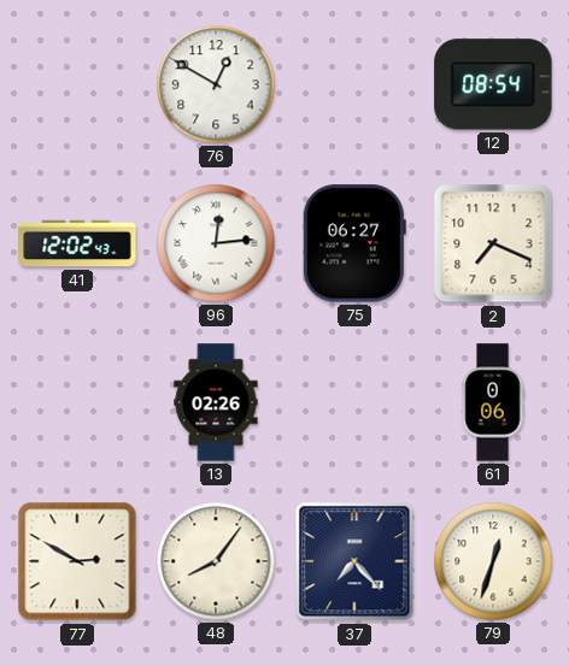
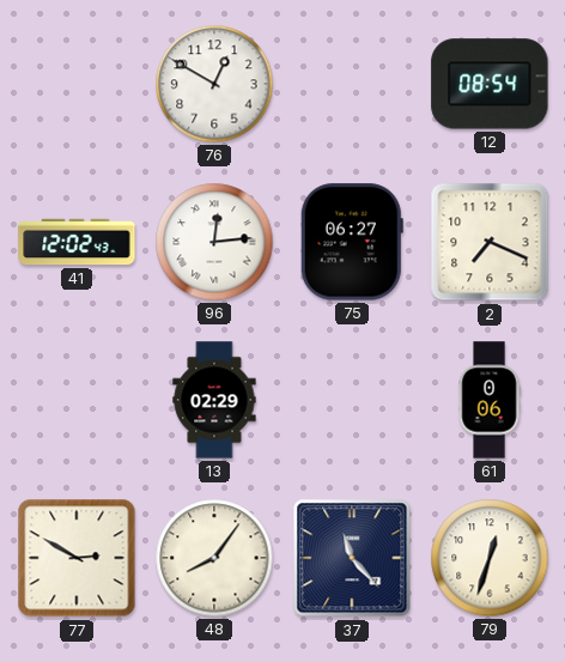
13: 02:26 -> 02:29 (214, 400)
37: 7:23 -> 11:23 (352, 558)
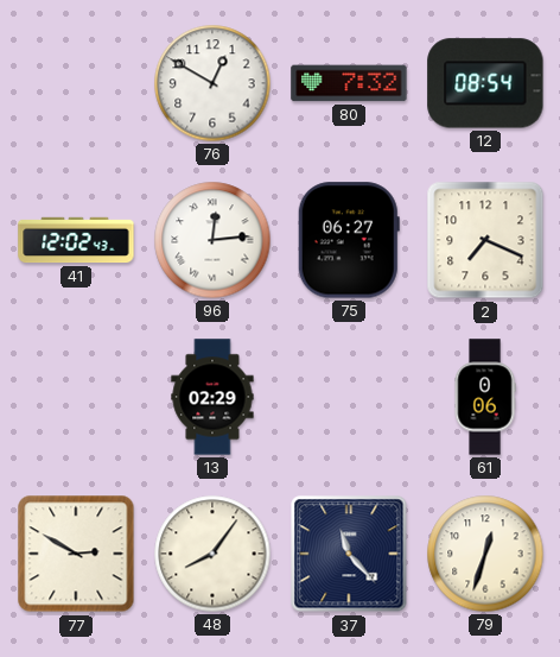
80: none -> 7:32 (349, 83)
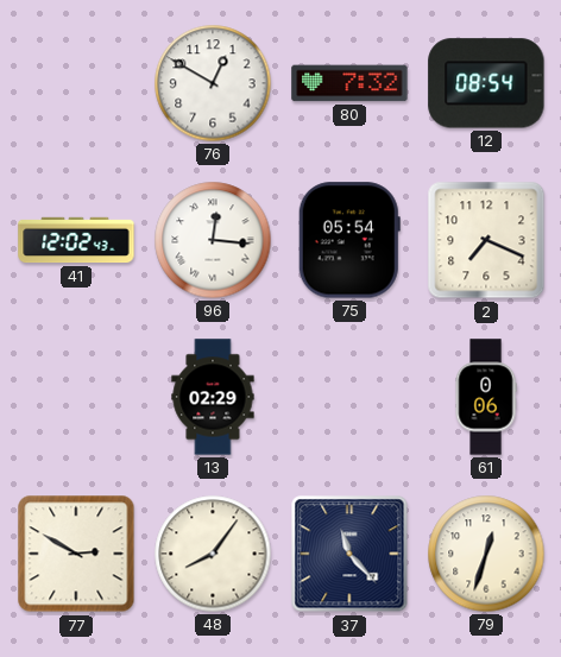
96: 12:14 -> 12:16 (213, 240)
75: 06:27 -> 05:54 (349, 240)
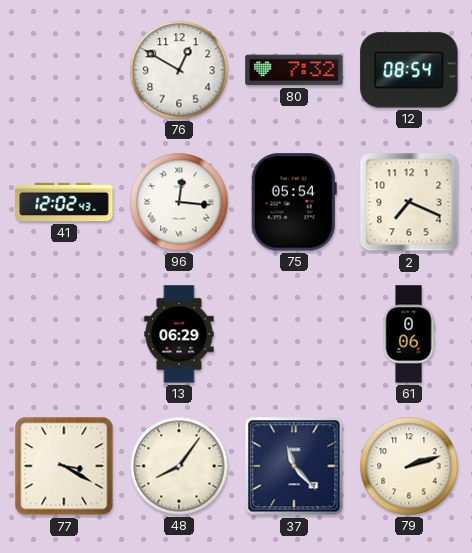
13: 02:29 -> 06:29 (179, 334)
77: 2:50 -> 3:20 (64, 466)
79: 12:33 -> 2:12 (409, 466)
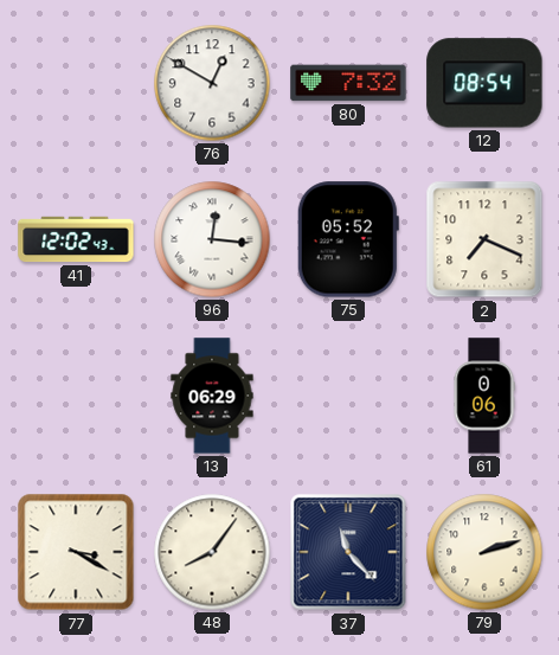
75: 05:54 -> 05:52 (348, 239)
